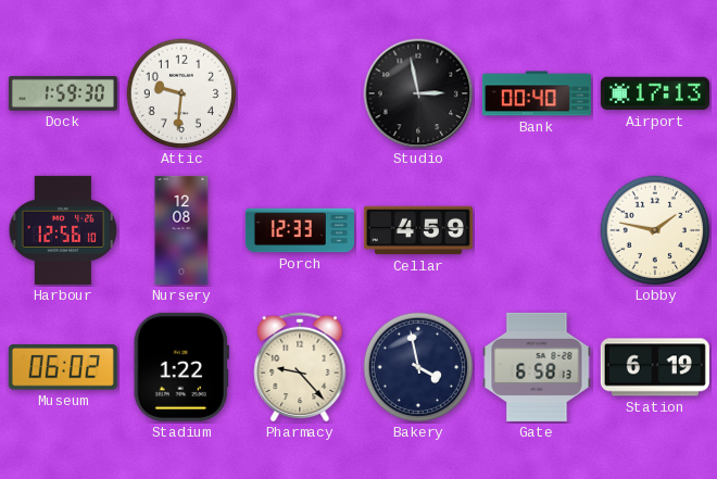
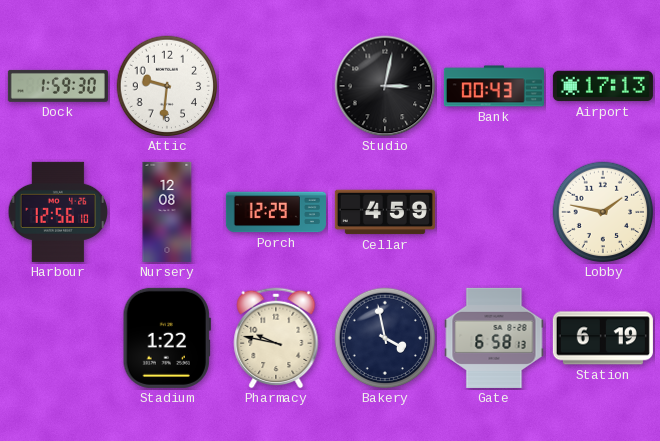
Studio: 2:58 -> 3:02 (385, 86)
Bank: 00:40 -> 00:43 (494, 86)
Porch: 12:33 -> 12:29 (276, 212)
Museum: 06:02 -> none (63, 368)
Pharmacy: 9:23 -> 9:47 (276, 338)
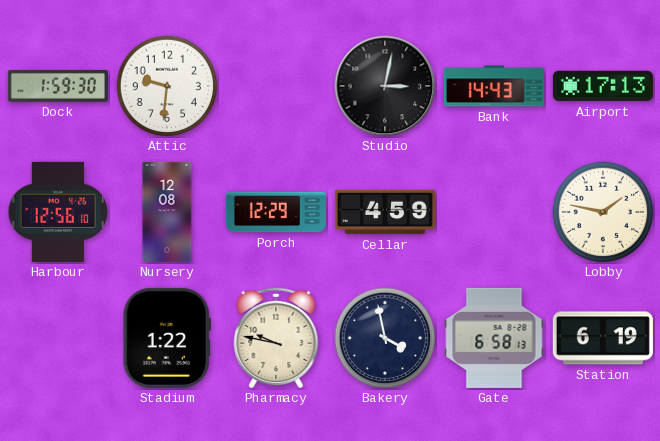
Bank: 00:43 -> 14:43 (494, 86)
